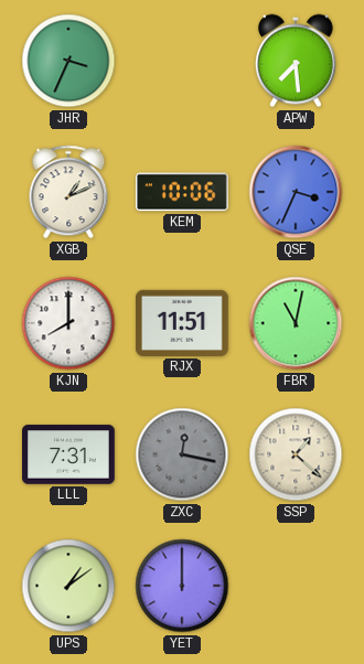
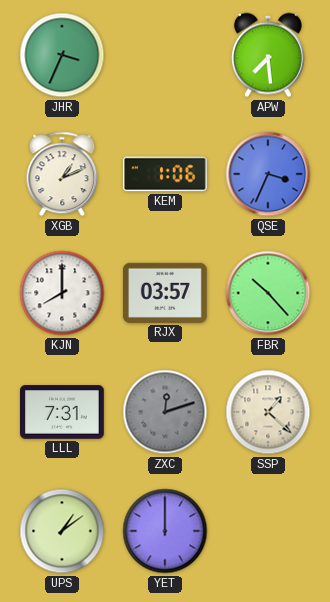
KEM: 10:06 -> 1:06 (165, 174)
RJX: 11:51 -> 03:57 (166, 293)
FBR: 11:02 -> 10:23 (268, 293)
ZXC: 12:17 -> 12:12 (165, 412)
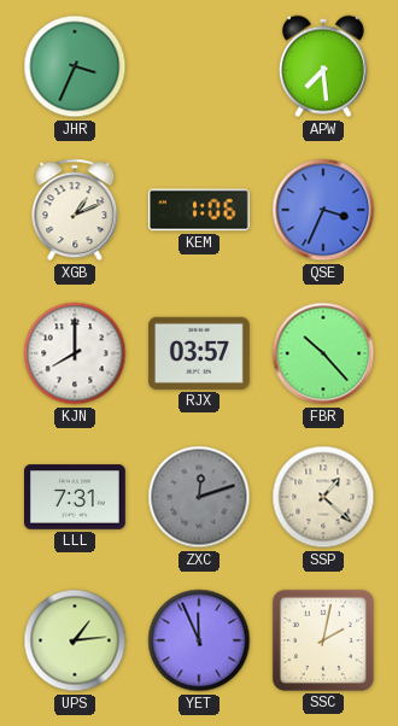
UPS: 1:09 -> 1:14 (75, 640)
YET: 12:00 -> 11:56 (199, 640)
SSC: none -> 2:02 (323, 640)
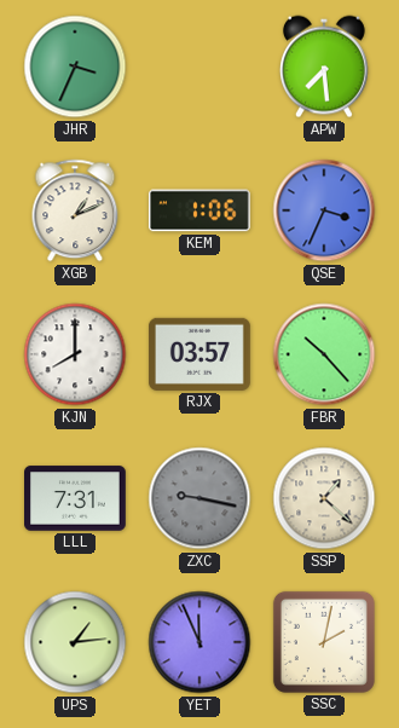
ZXC: 12:12 -> 9:17 (199, 498)
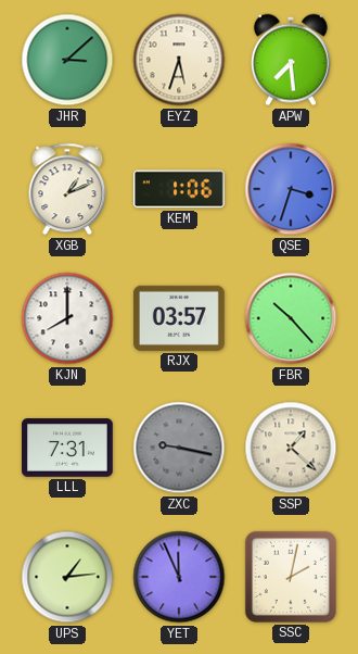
JHR: 3:34 -> 3:08 (67, 60)
EYZ: none -> 5:33 (179, 60)
QSE: 3:34 -> 3:33 (291, 189)
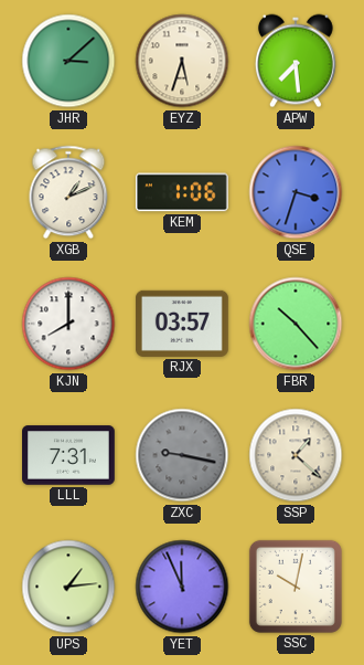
SSC: 2:02 -> 10:02 (296, 587)
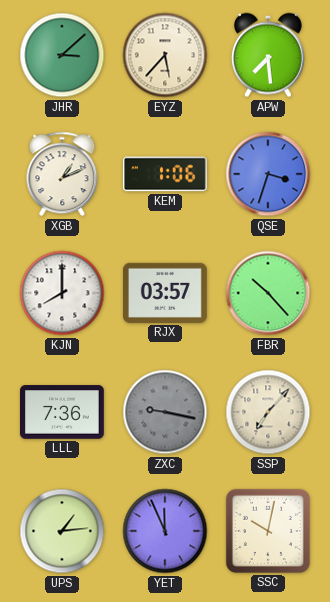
EYZ: 5:33 -> 5:37 (165, 55)
LLL: 7:31 -> 7:36 (63, 412)
SSP: 1:22 -> 7:07 (268, 412)
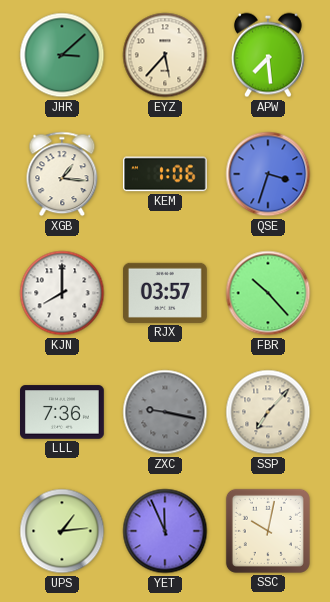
XGB: 1:11 -> 1:16 (62, 174)
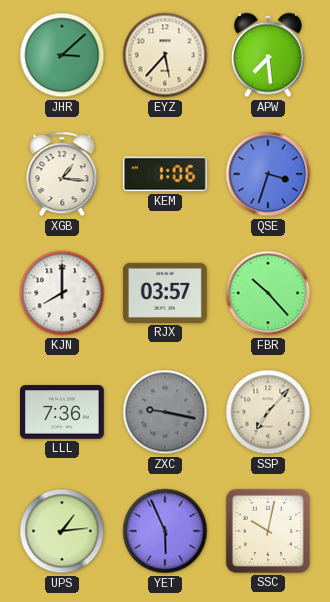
YET: 11:56 -> 5:56 (165, 531)
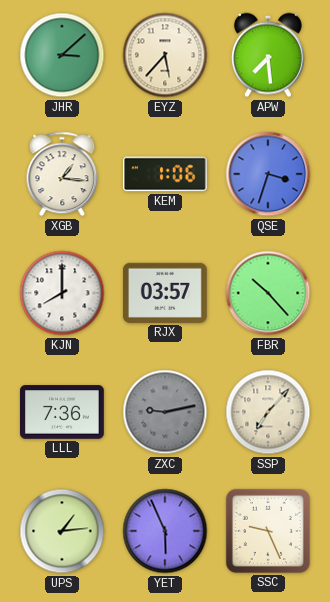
ZXC: 9:17 -> 9:13 (165, 412)
SSC: 10:02 -> 9:26 (268, 531)
